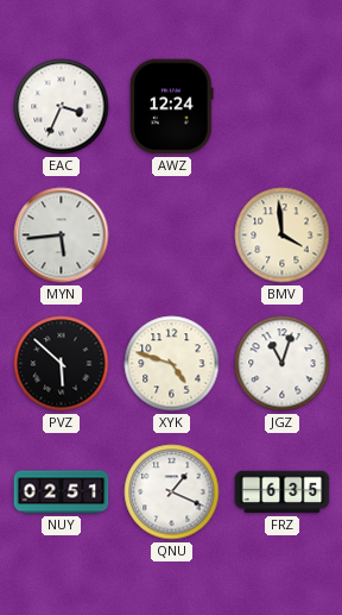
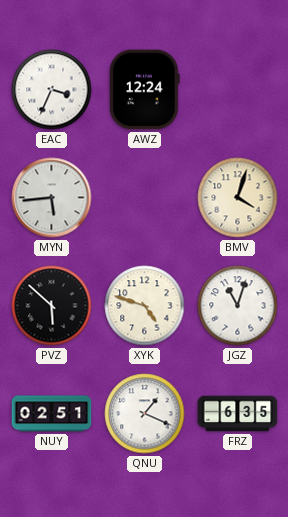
BMV: 3:59 -> 4:03 (238, 198)
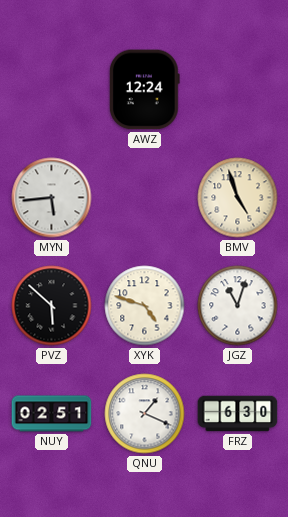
EAC: 3:34 -> none (52, 90)
BMV: 4:03 -> 4:57 (238, 198)
FRZ: 6:35 -> 6:30 (238, 414)
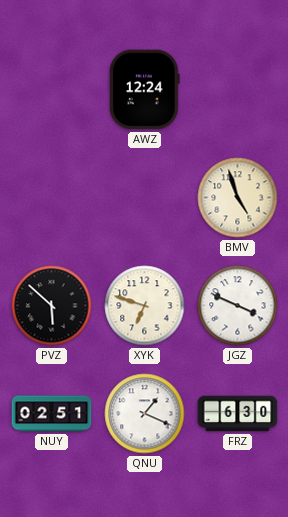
MYN: 5:44 -> none (52, 198)
XYK: 4:48 -> 6:48 (145, 306)
JGZ: 11:03 -> 3:49 (238, 306)
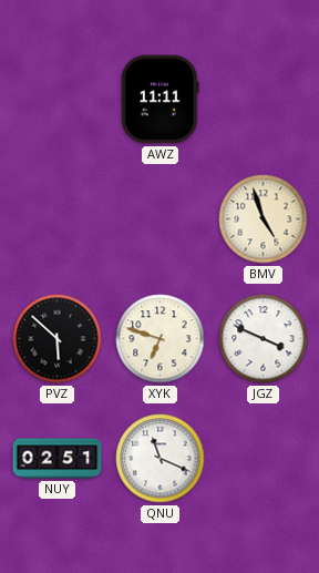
AWZ: 12:24 -> 11:11 (161, 100)
QNU: 1:19 -> 11:19 (161, 459)
FRZ: 6:30 -> none (238, 414)
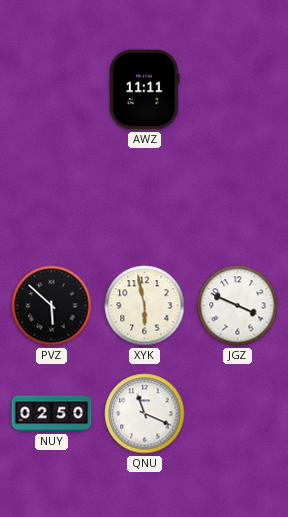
BMV: 4:57 -> none (264, 219)
XYK: 6:48 -> 5:58 (145, 306)
NUY: 02:51 -> 02:50 (52, 414)
